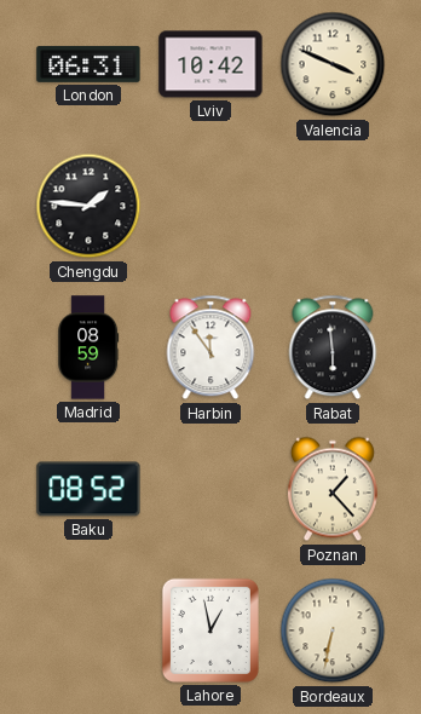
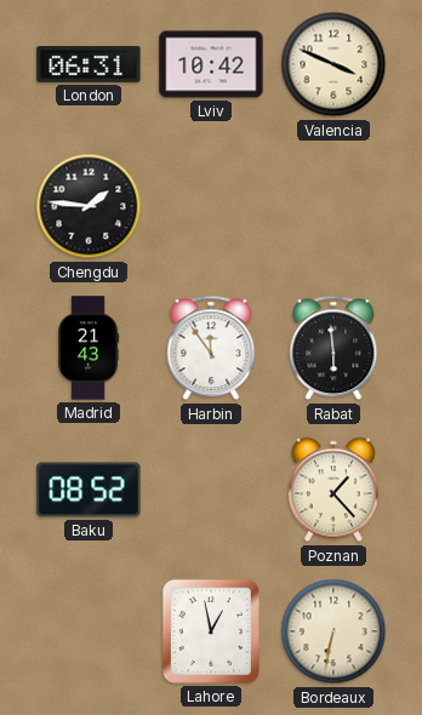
Madrid: 08:59 -> 21:43 (89, 348)
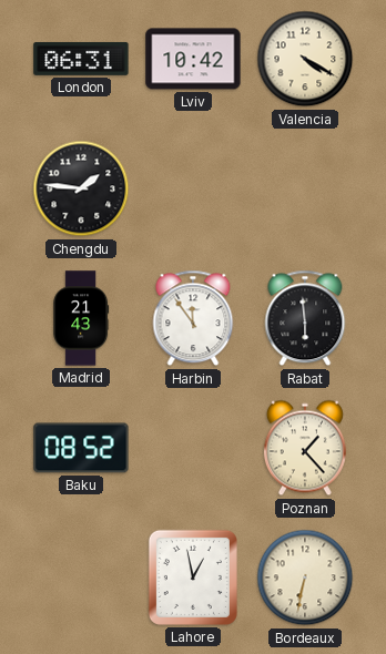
Valencia: 3:49 -> 4:20 (305, 59)
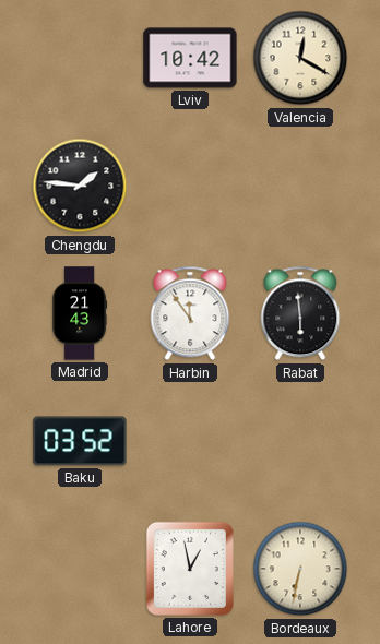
London: 06:31 -> none (81, 59)
Valencia: 4:20 -> 12:20 (300, 58)
Baku: 08:52 -> 03:52 (80, 441)
Poznan: 1:23 -> none (305, 448)
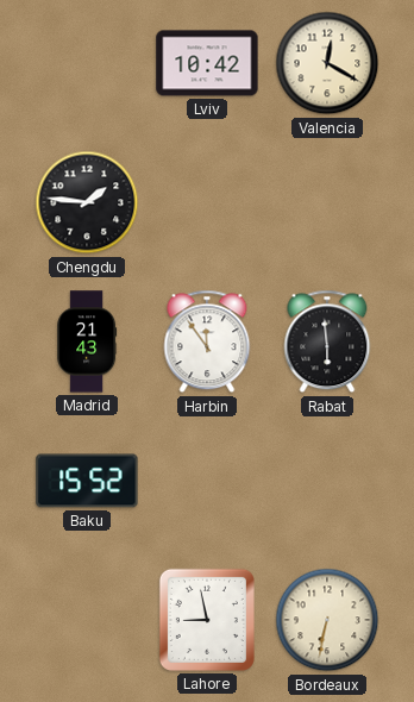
Baku: 03:52 -> 15:52 (87, 481)
Lahore: 12:58 -> 8:58 (207, 620)
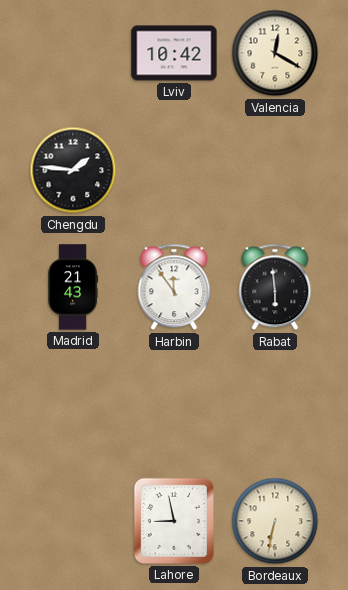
Baku: 15:52 -> none (87, 481)
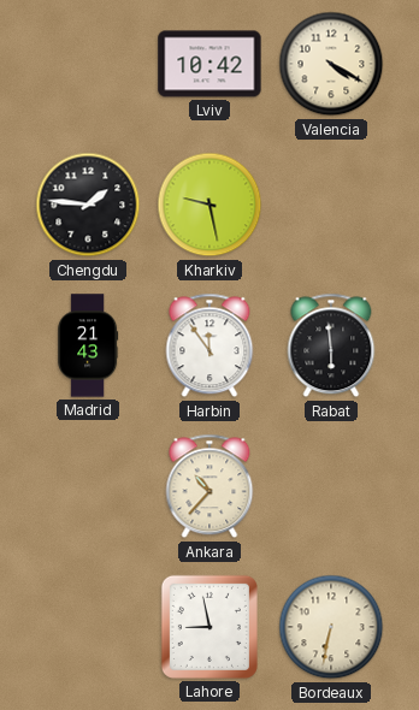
Valencia: 12:20 -> 4:20 (331, 64)
Kharkiv: none -> 9:28 (209, 205)
Ankara: none -> 10:37 (209, 486)
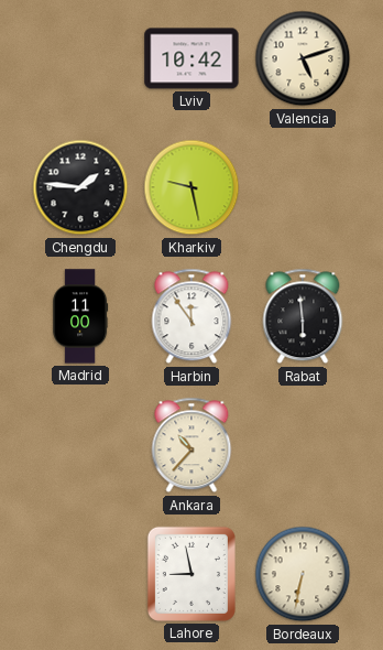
Valencia: 4:20 -> 5:12 (303, 58)
Madrid: 21:43 -> 11:00 (80, 316)
